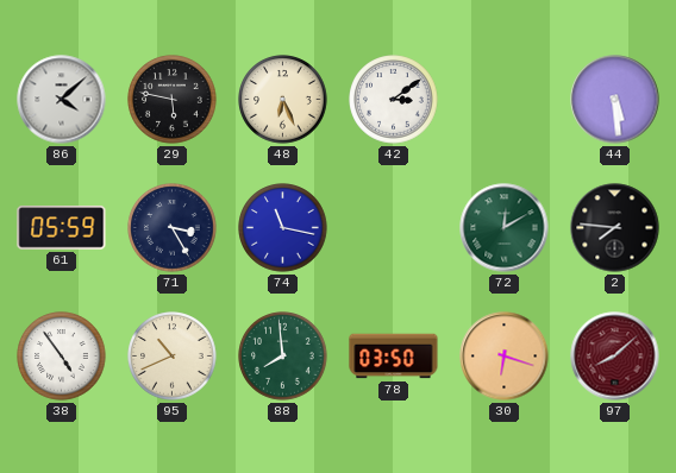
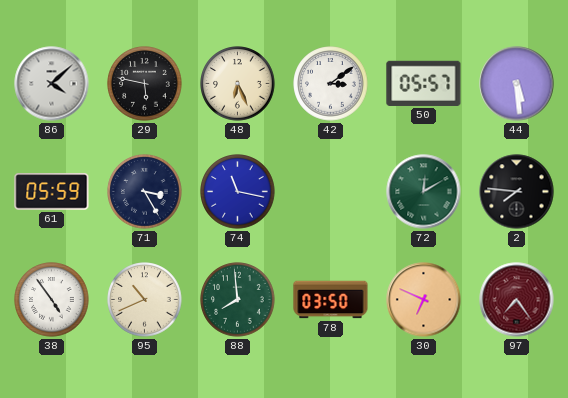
50: none -> 05:57 (424, 83)
30: 6:18 -> 6:49 (424, 300)
97: 8:08 -> 7:24 (517, 300)
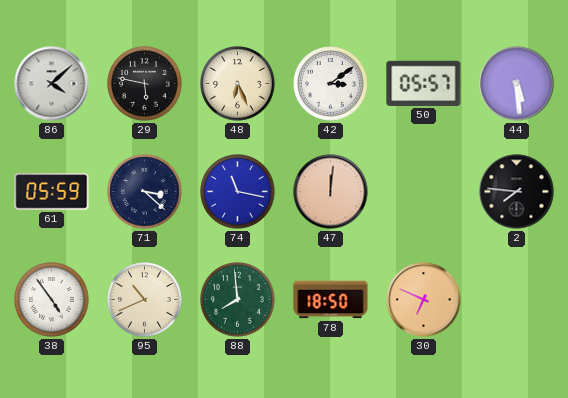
71: 3:25 -> 3:22 (145, 192)
47: none -> 12:01 (331, 192)
72: 12:10 -> none (424, 192)
78: 03:50 -> 18:50 (331, 300)
97: 7:24 -> none (517, 300)
